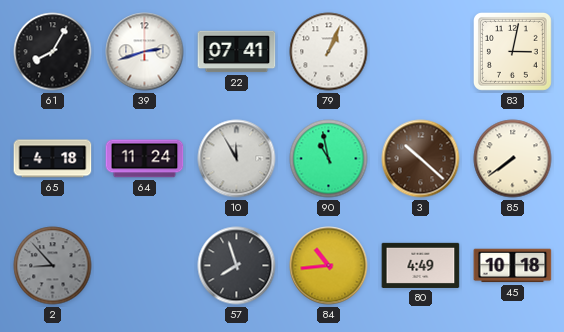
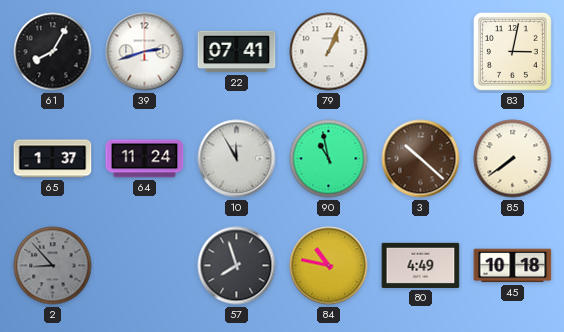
65: 4:18 -> 1:37 (53, 159)
84: 10:44 -> 10:47 (329, 266)
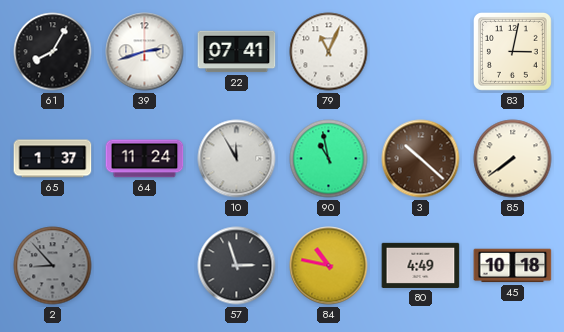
79: 1:04 -> 11:04 (329, 52)
57: 7:57 -> 2:57 (237, 266)
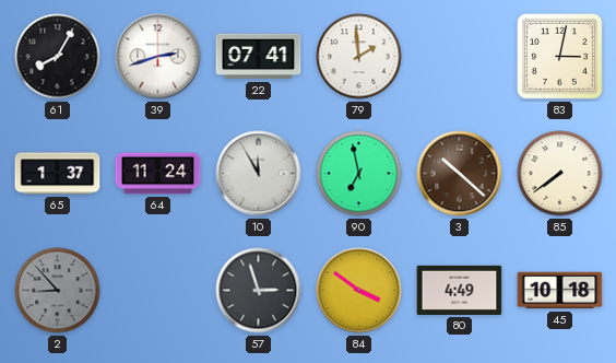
79: 11:04 -> 1:59 (359, 57)
90: 10:58 -> 6:58 (359, 174)
84: 10:47 -> 3:51 (359, 291)
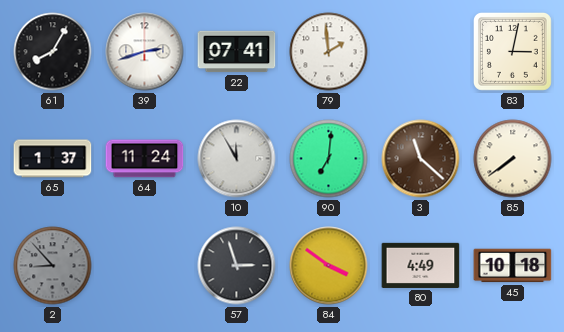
90: 6:58 -> 7:01 (329, 159)
3: 10:22 -> 11:22 (421, 159)
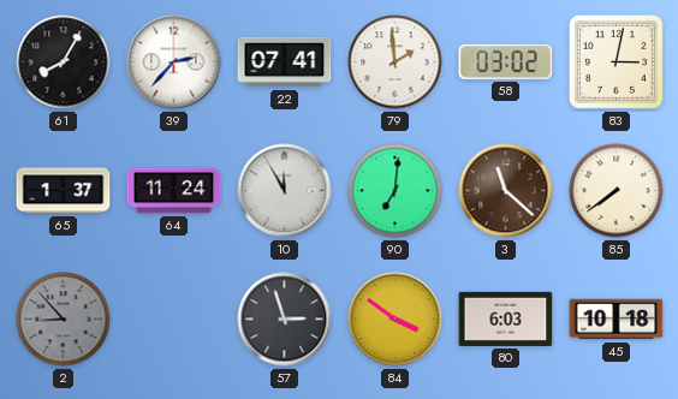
39: 2:42 -> 2:37 (174, 62)
58: none -> 03:02 (506, 61)
80: 4:49 -> 6:03 (506, 318)
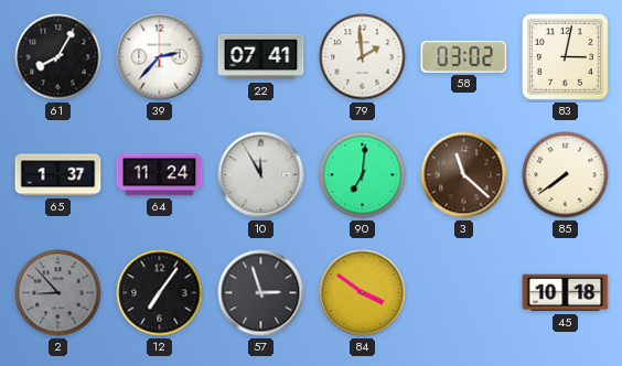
12: none -> 7:06 (160, 293)
80: 6:03 -> none (506, 318)
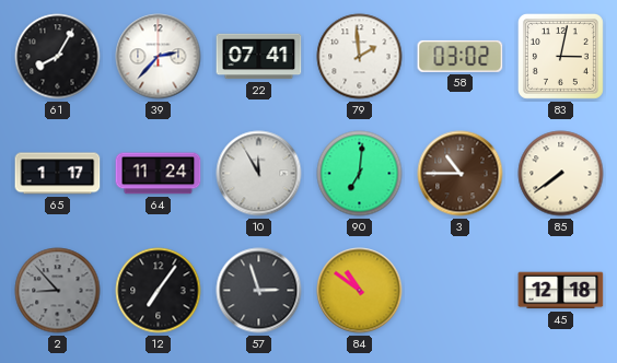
65: 1:37 -> 1:17 (58, 174)
3: 11:22 -> 10:45 (461, 174)
84: 3:51 -> 10:51 (360, 291)
45: 10:18 -> 12:18 (561, 291)
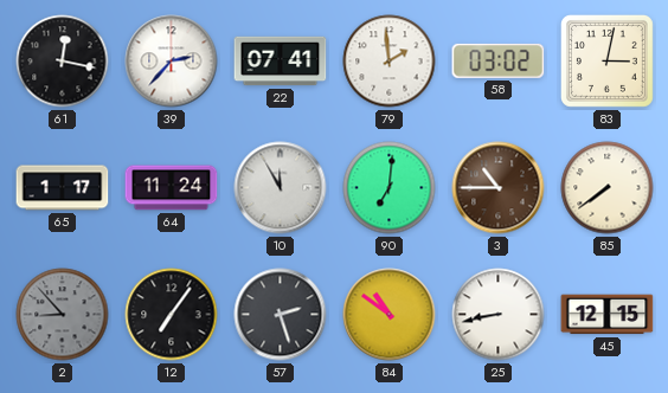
61: 8:05 -> 12:17 (63, 62)
57: 2:57 -> 2:27 (281, 315)
25: none -> 8:43 (499, 315)
45: 12:18 -> 12:15 (608, 315)
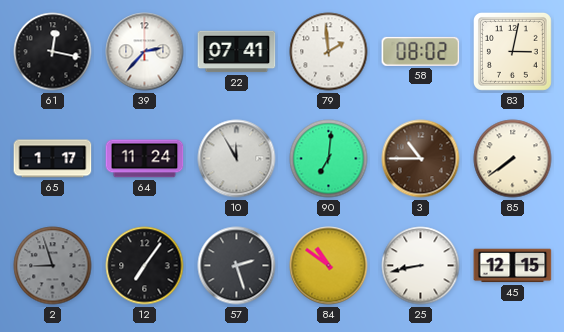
58: 03:02 -> 08:02 (421, 51)
2: 8:53 -> 8:57 (53, 266)
